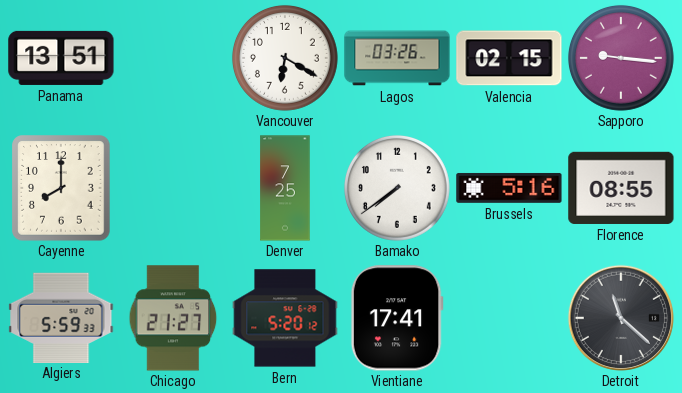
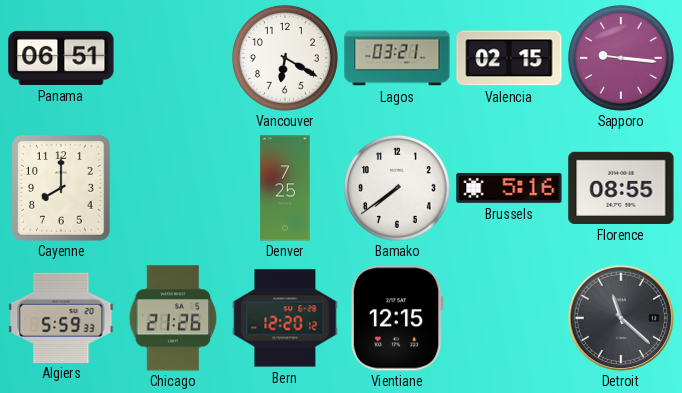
Panama: 13:51 -> 06:51 (61, 58)
Lagos: 03:26 -> 03:21 (397, 58)
Chicago: 21:27 -> 21:26 (173, 318)
Bern: 5:20 -> 12:20 (285, 318)
Vientiane: 17:41 -> 12:15 (397, 318)
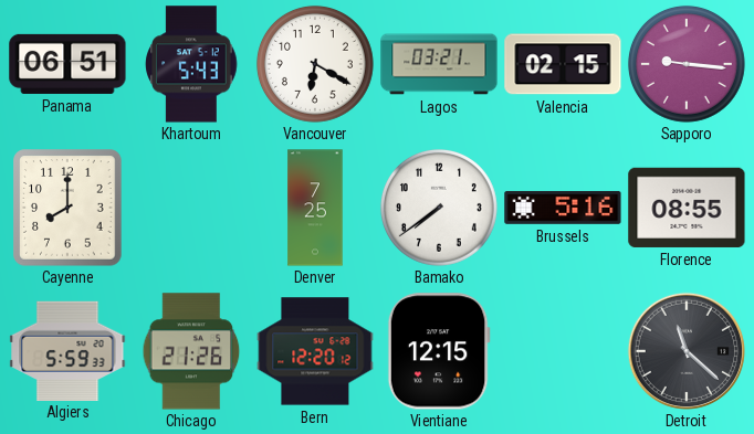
Khartoum: none -> 5:43 (191, 64)
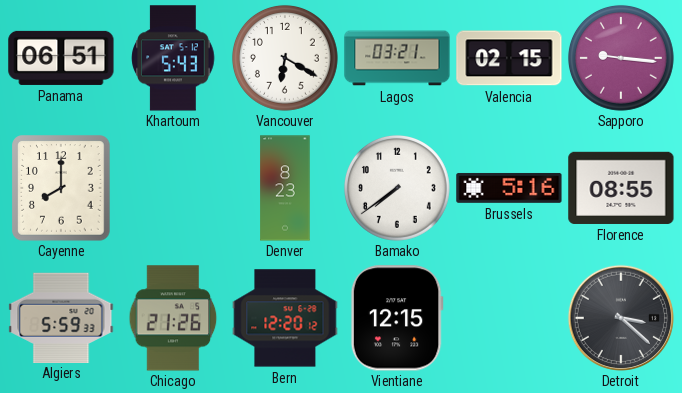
Denver: 7:25 -> 8:23 (285, 188)
Detroit: 11:22 -> 3:22 (621, 318)
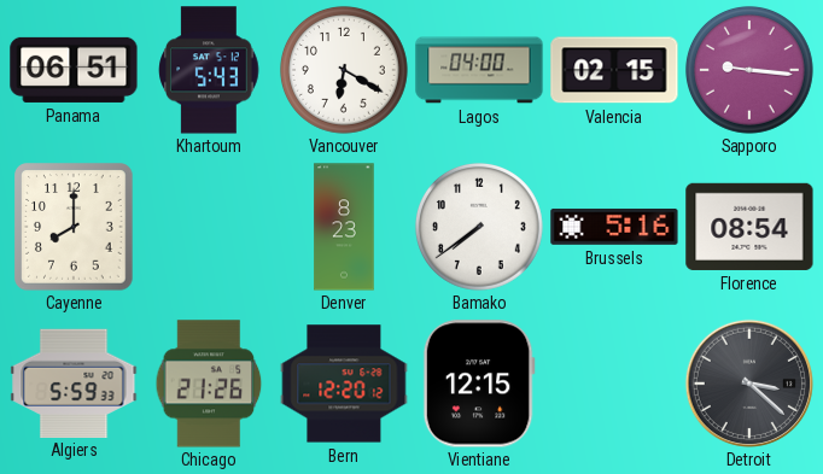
Lagos: 03:21 -> 04:00 (479, 70)
Florence: 08:55 -> 08:54 (749, 227)
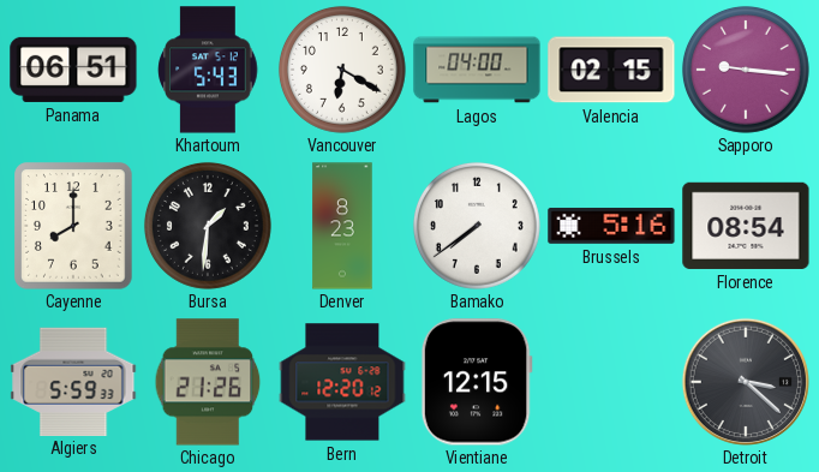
Bursa: none -> 1:31 (208, 226)
